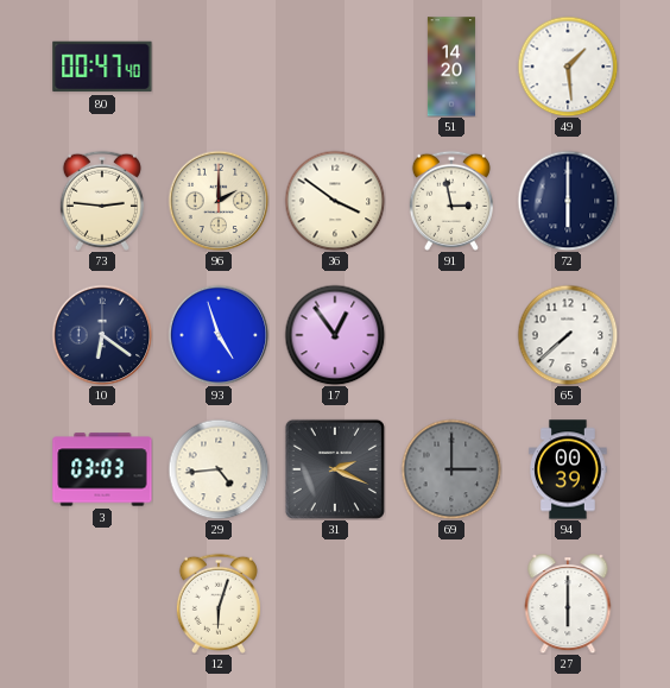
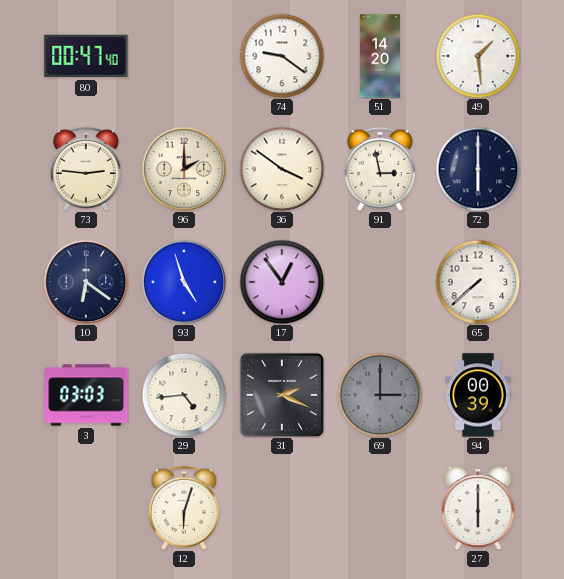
74: none -> 9:21 (282, 56)
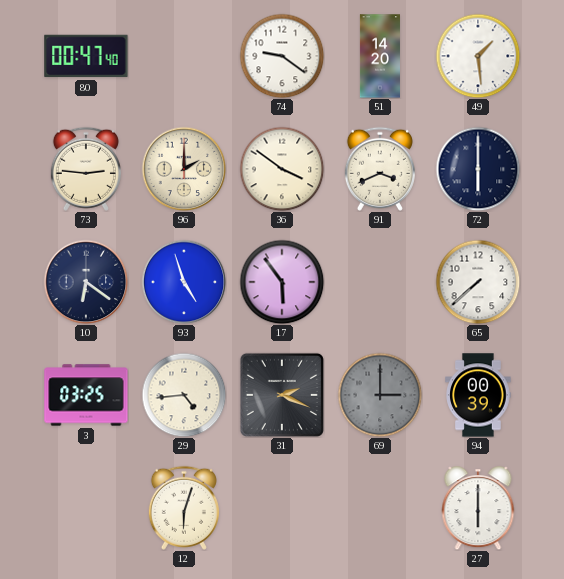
91: 2:58 -> 3:41 (380, 169)
17: 12:54 -> 5:54 (282, 282)
3: 03:03 -> 03:25 (86, 395)
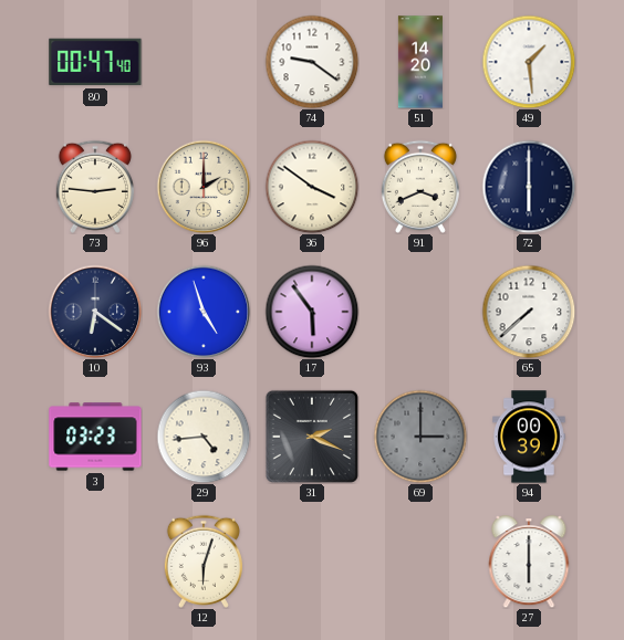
3: 03:25 -> 03:23 (95, 437)
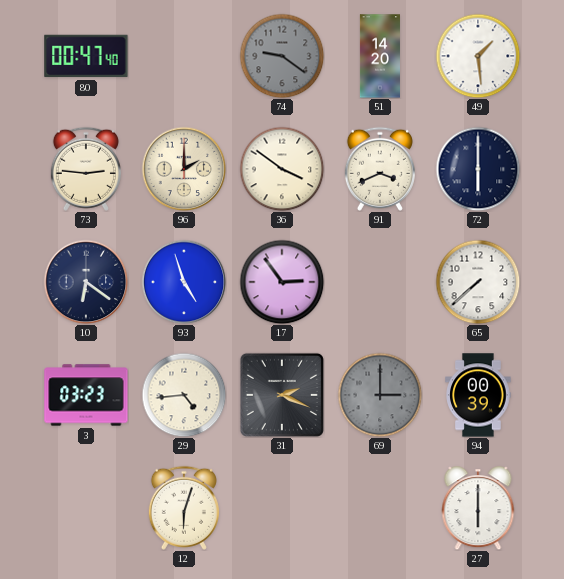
74 dial: white -> grey (282, 56)
17: 5:54 -> 2:54 (282, 282)
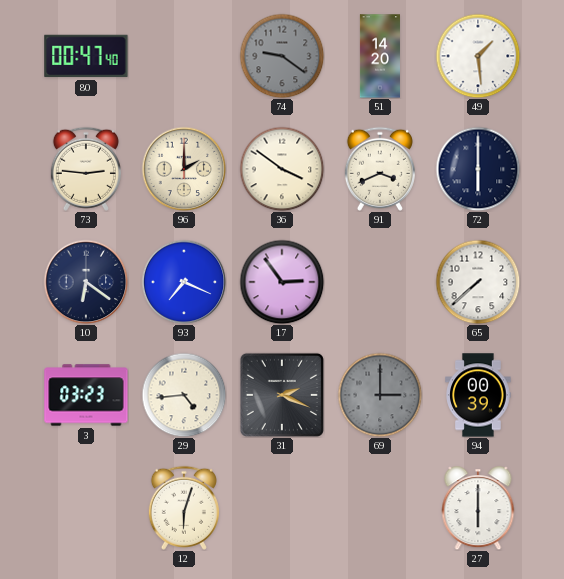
93: 4:57 -> 7:19 (184, 282)
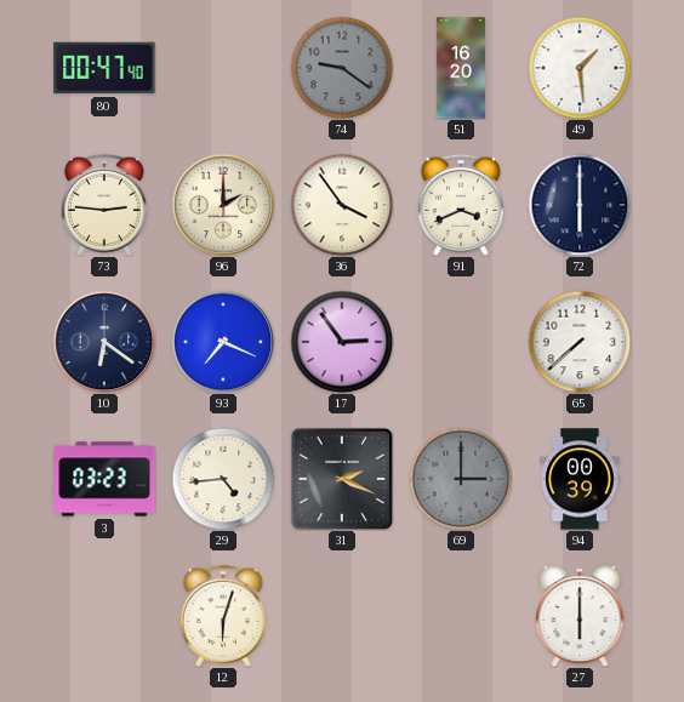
51: 14:20 -> 16:20 (461, 68)
36: 3:51 -> 3:54 (342, 205)
